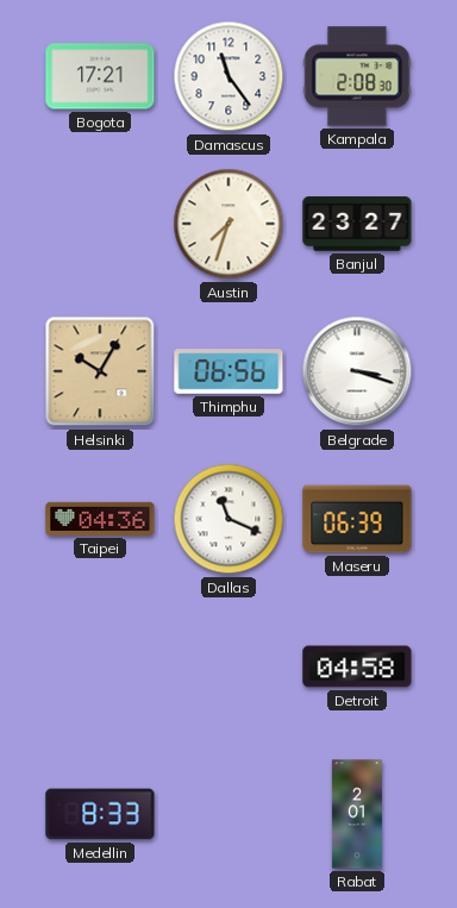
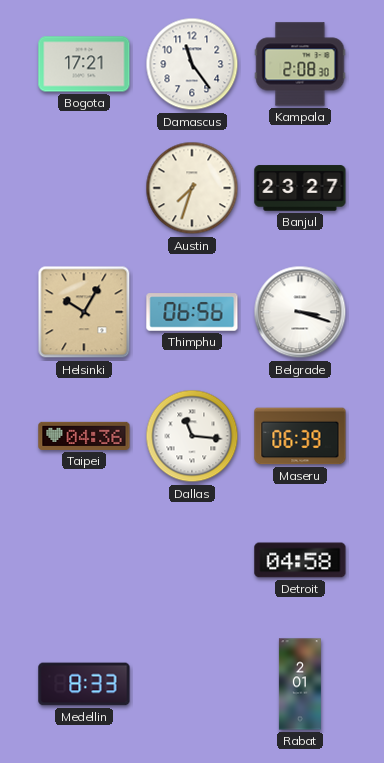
Dallas: 11:19 -> 11:16 (192, 436)
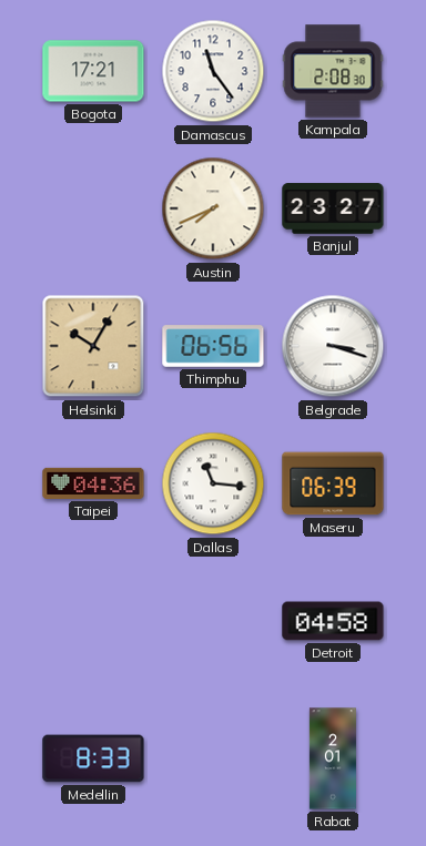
Austin: 7:33 -> 7:41 (213, 208)
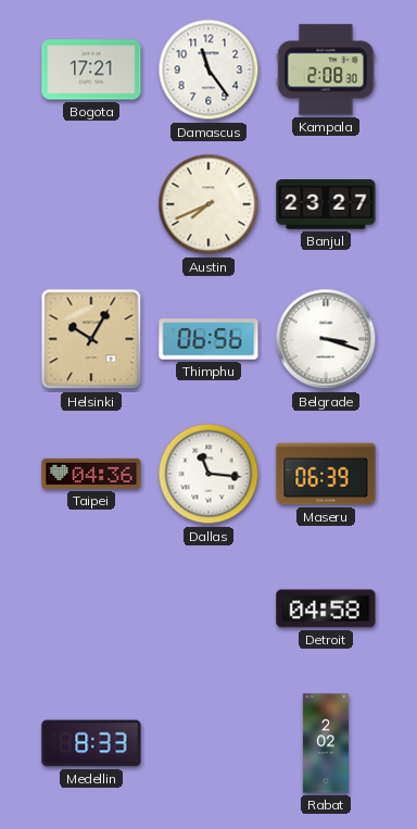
Rabat: 2:01 -> 2:02 (326, 743)
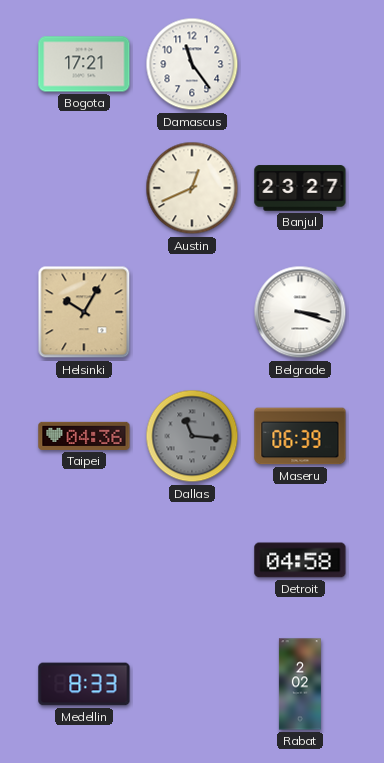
Kampala: 2:08 -> none (326, 70)
Austin: 7:41 -> 12:41 (192, 188)
Thimphu: 06:56 -> none (208, 339)
Dallas dial: white -> grey (192, 436)
